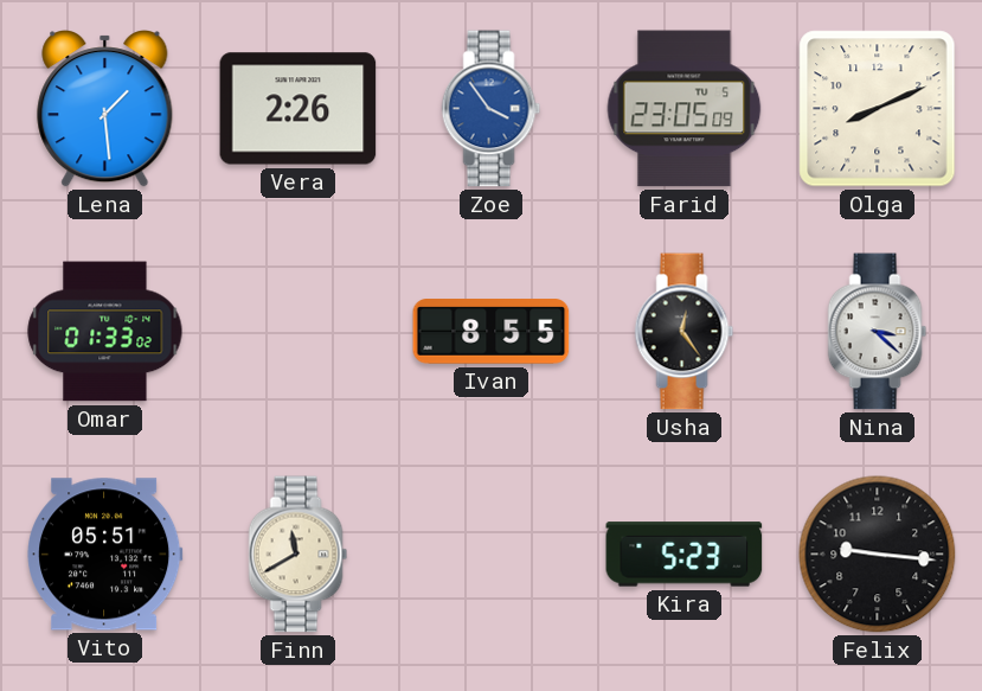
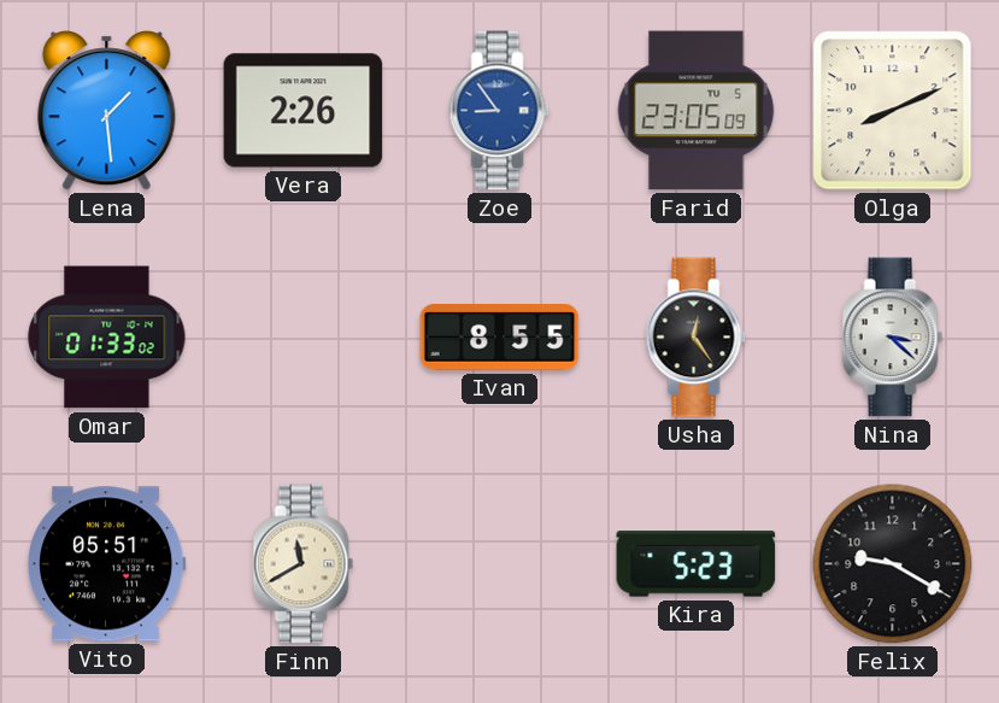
Zoe: 3:54 -> 8:54 (500, 111)
Felix: 9:16 -> 9:20 (893, 564)
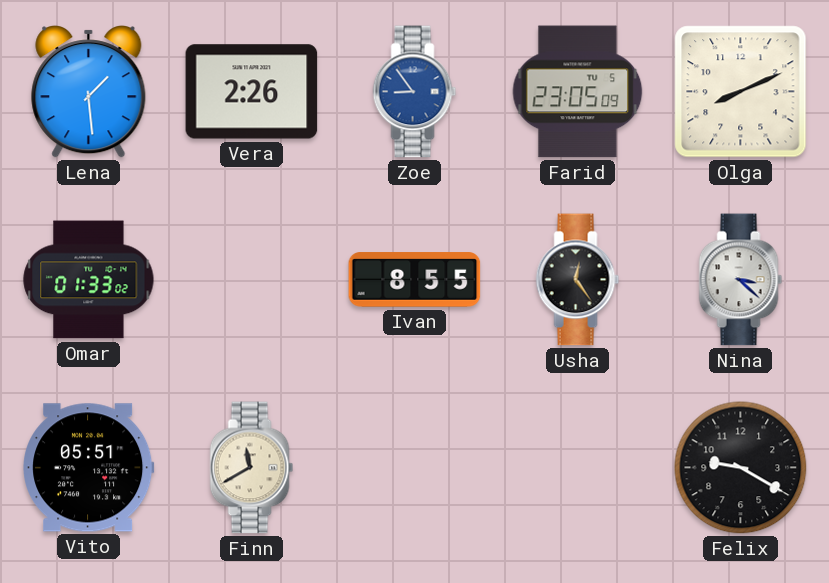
Kira: 5:23 -> none (697, 564)
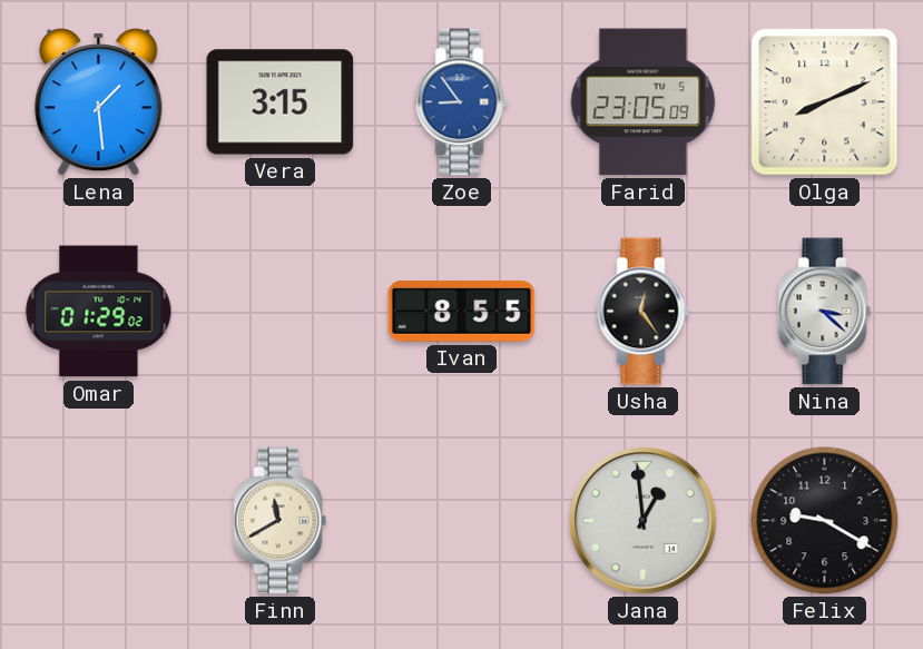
Vera: 2:26 -> 3:15 (281, 102)
Omar: 01:33 -> 01:29 (99, 312)
Vito: 05:51 -> none (89, 468)
Jana: none -> 12:59 (644, 521)
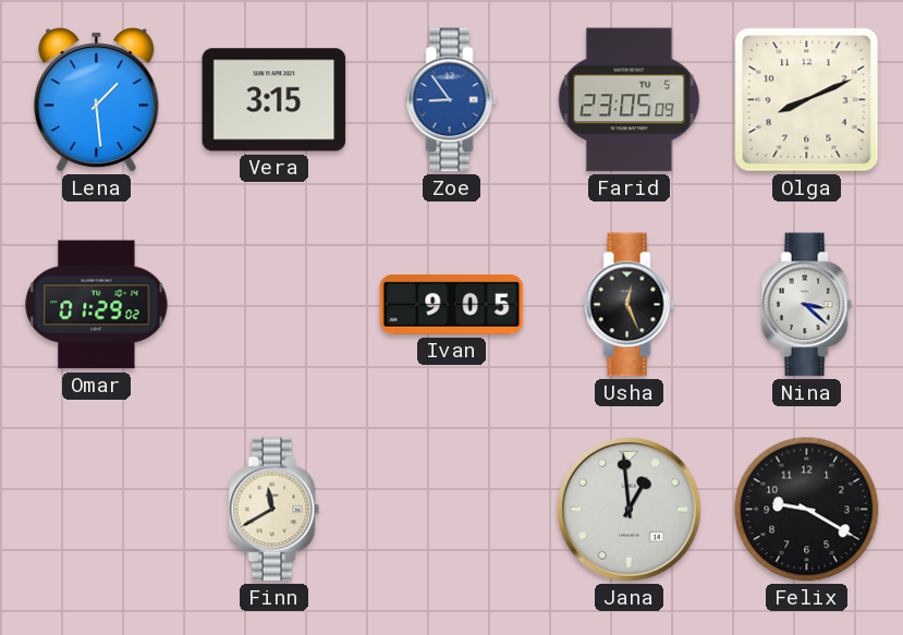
Ivan: 8:55 -> 9:05 (452, 305)
Usha: 12:24 -> 12:26 (630, 305)
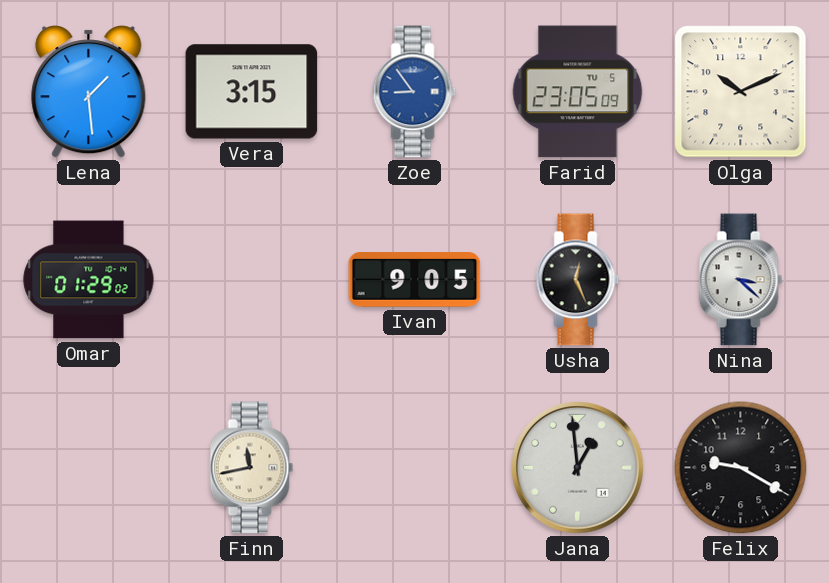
Olga: 8:11 -> 10:11 (741, 92)
Finn: 11:40 -> 11:43 (252, 468)
